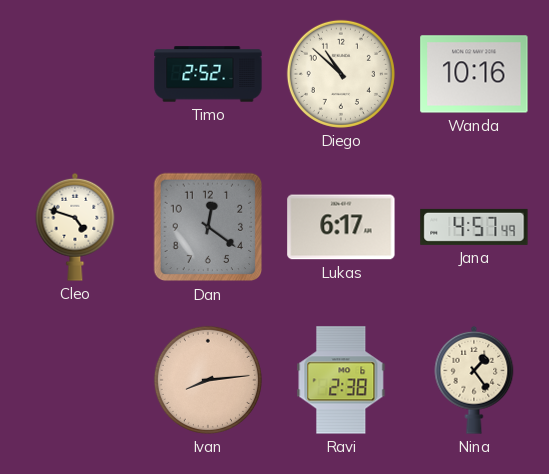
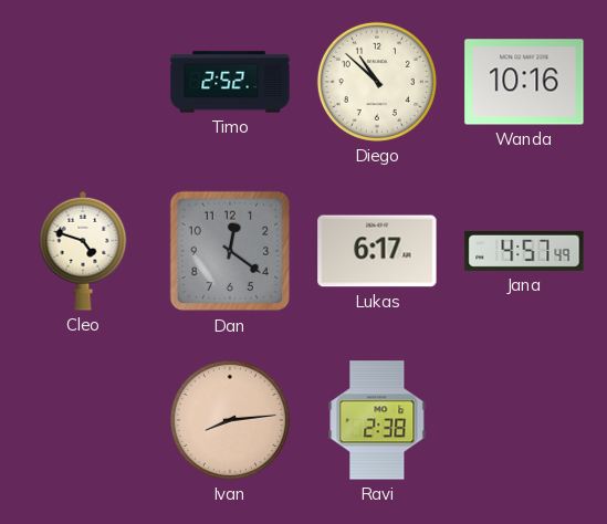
Nina: 1:24 -> none (474, 380)
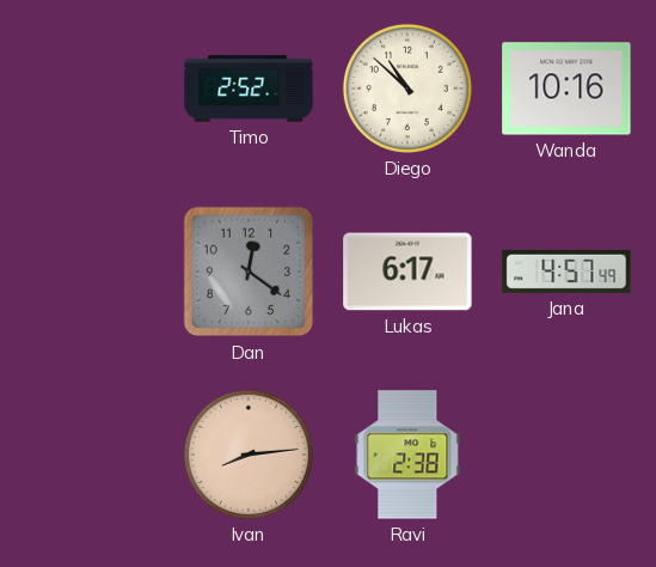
Cleo: 4:48 -> none (83, 251)
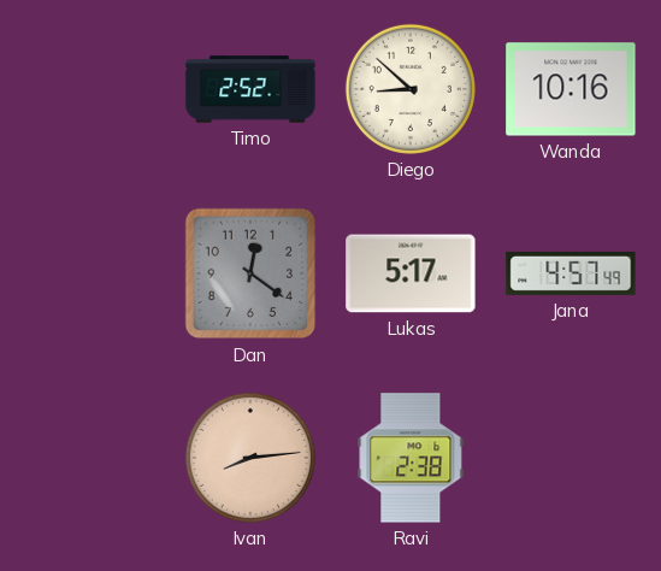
Diego: 10:52 -> 8:52 (411, 89)
Lukas: 6:17 -> 5:17 (411, 273)
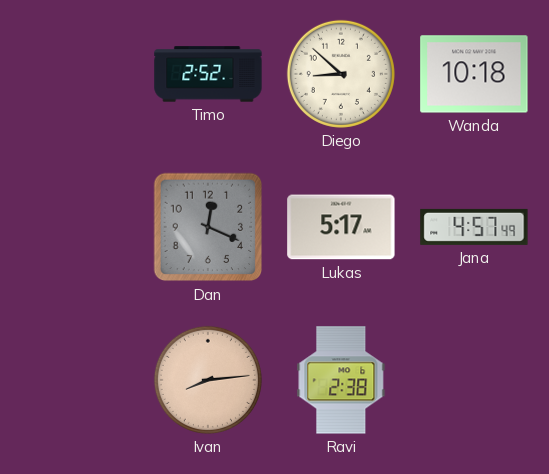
Wanda: 10:16 -> 10:18 (474, 74)
Dan: 12:21 -> 12:19 (208, 227)
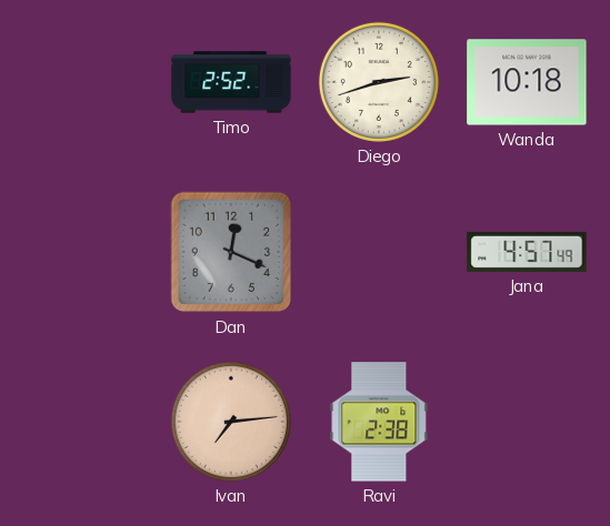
Diego: 8:52 -> 2:42 (379, 82)
Lukas: 5:17 -> none (341, 227)
Ivan: 8:14 -> 7:14 (231, 422)
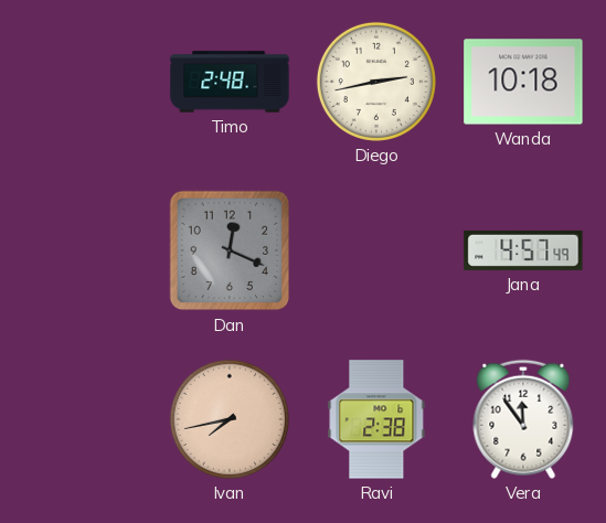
Timo: 2:52 -> 2:48 (230, 82)
Diego: 2:42 -> 2:43 (376, 82)
Ivan: 7:14 -> 7:43 (230, 419)
Vera: none -> 11:54 (523, 419)
